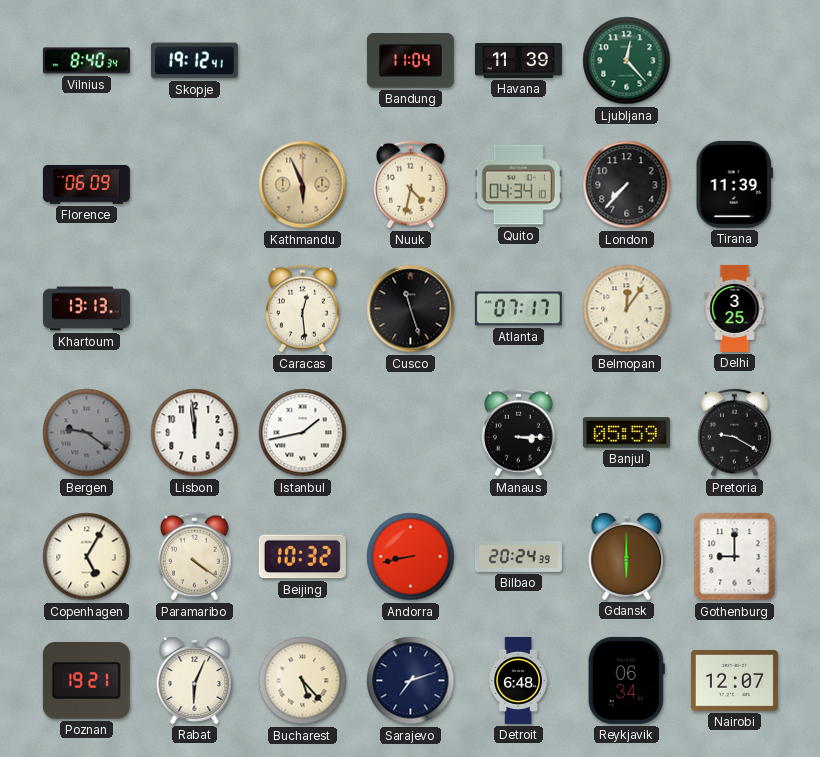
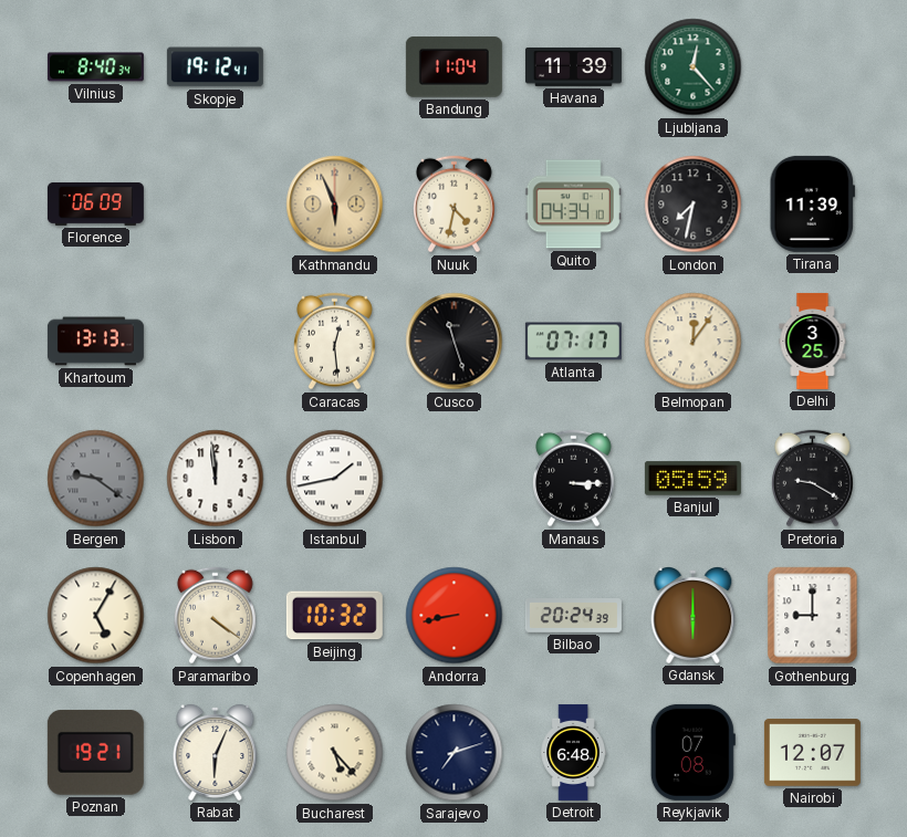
London: 7:37 -> 7:32 (694, 205)
Reykjavik: 06:34 -> 07:08 (692, 752)
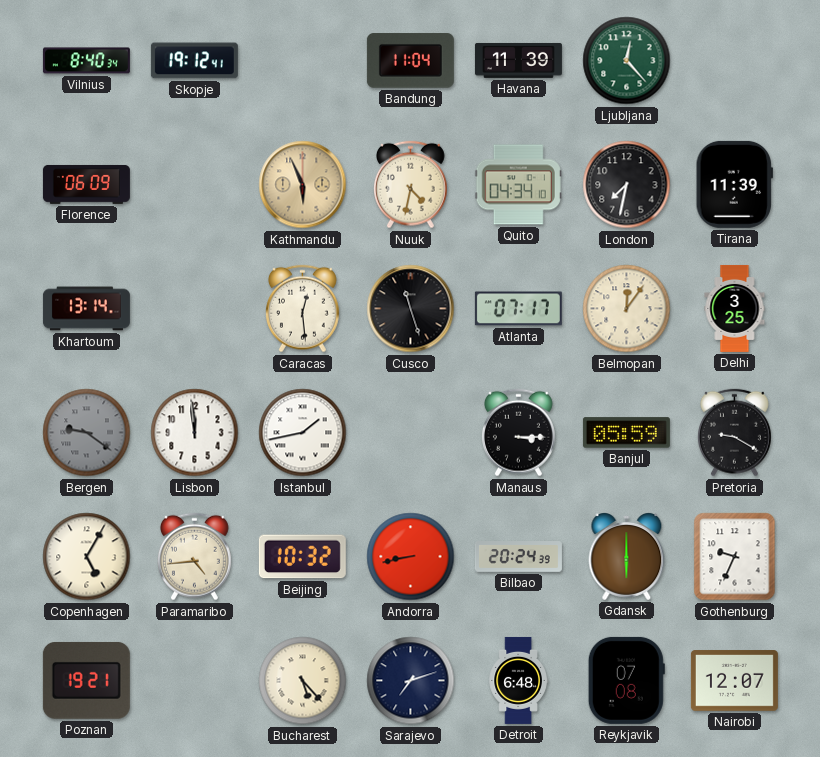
Khartoum: 13:13 -> 13:14 (86, 309)
Paramaribo: 4:21 -> 4:44 (195, 557)
Gothenburg: 9:00 -> 9:34 (735, 557)
Rabat: 6:04 -> none (216, 753)
